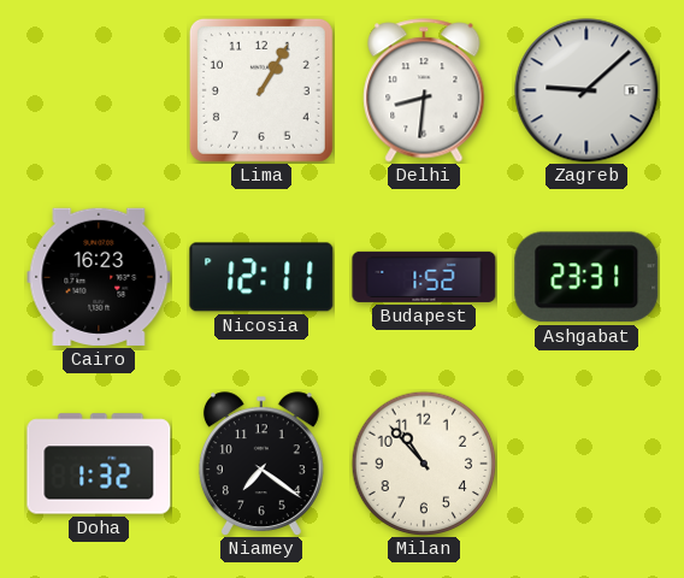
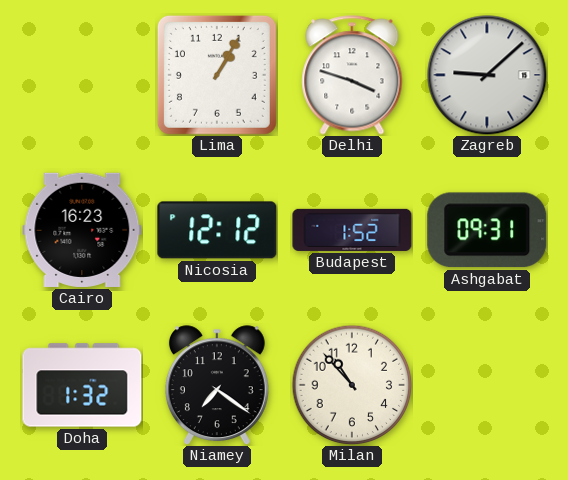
Delhi: 8:31 -> 3:48 (352, 75)
Nicosia: 12:11 -> 12:12 (217, 230)
Ashgabat: 23:31 -> 09:31 (487, 230)
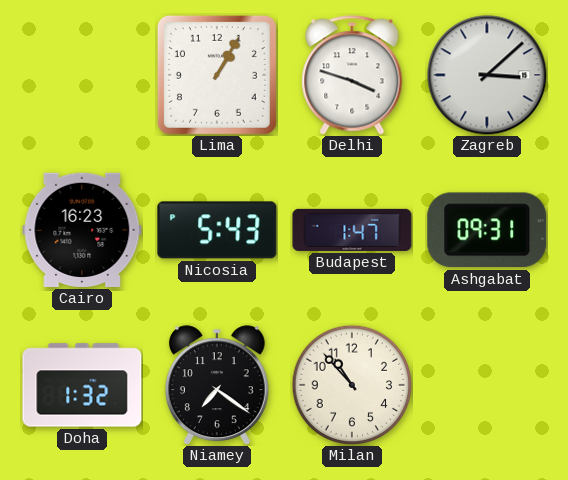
Zagreb: 9:08 -> 3:08 (487, 75)
Nicosia: 12:12 -> 5:43 (217, 230)
Budapest: 1:52 -> 1:47 (352, 230)
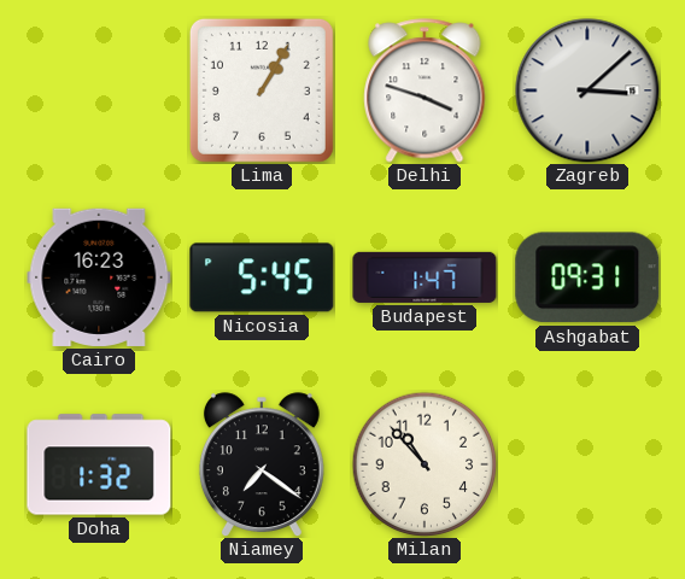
Nicosia: 5:43 -> 5:45 (262, 277)
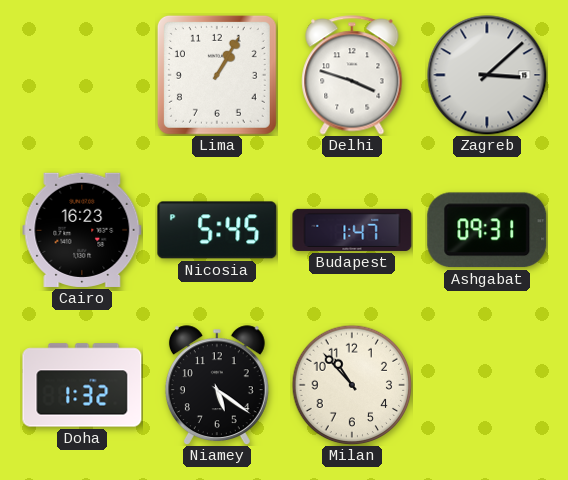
Niamey: 7:21 -> 5:21 (217, 385)
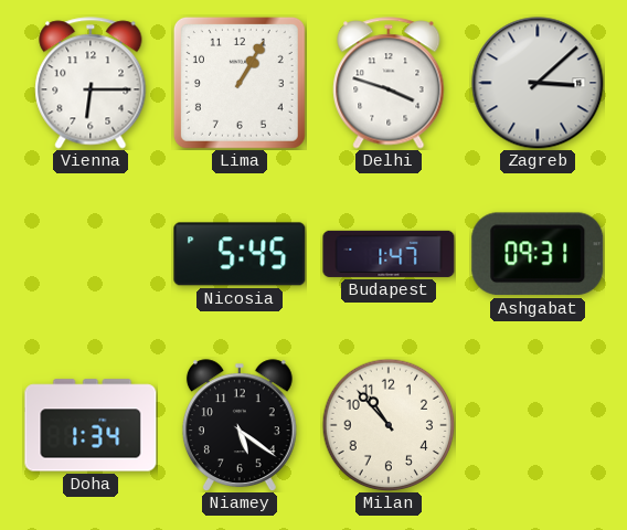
Vienna: none -> 6:15 (91, 83)
Cairo: 16:23 -> none (82, 230)
Doha: 1:32 -> 1:34 (91, 425)
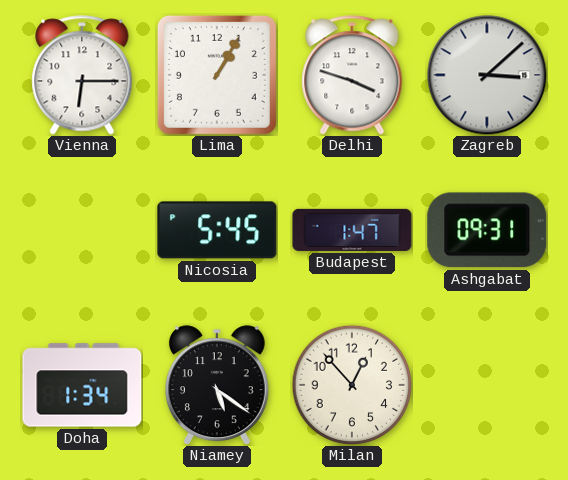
Milan: 10:53 -> 12:53 (352, 385)
